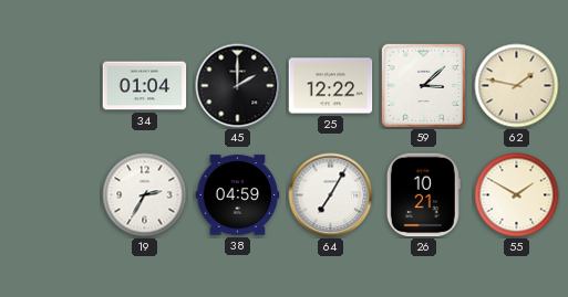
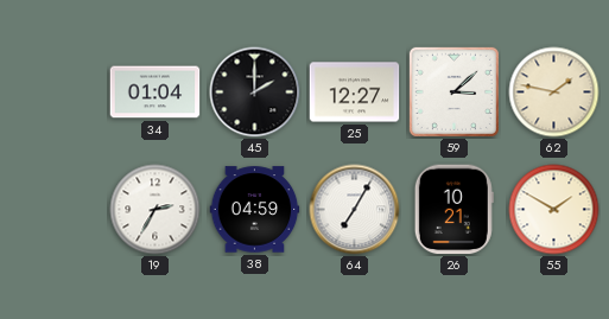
25: 12:22 -> 12:27 (355, 92)
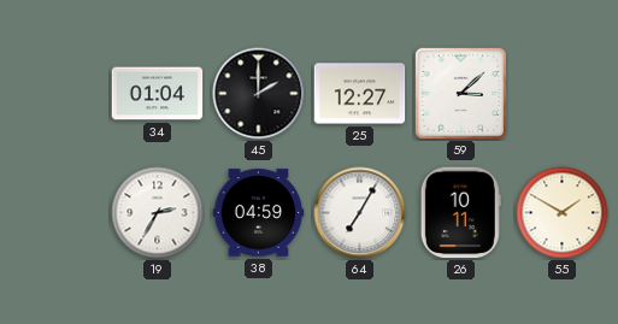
62: 1:47 -> none (554, 92)
26: 10:21 -> 10:11 (460, 213)
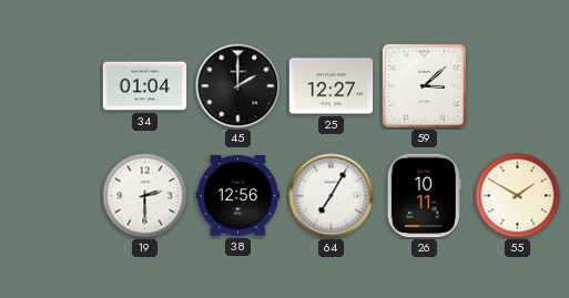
19: 2:35 -> 2:30 (145, 196)
38: 04:59 -> 12:56 (238, 196)
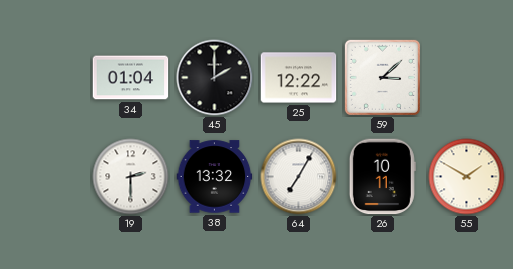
25: 12:27 -> 12:22 (299, 78)
38: 12:56 -> 13:32 (215, 177)
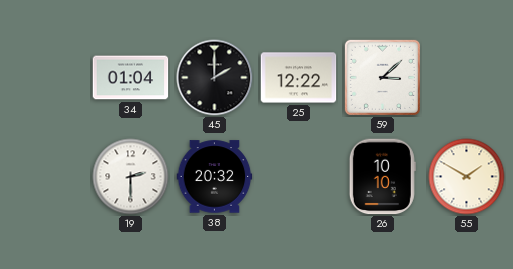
38: 13:32 -> 20:32 (215, 177)
64: 7:05 -> none (299, 177)
26: 10:11 -> 10:10 (382, 177)
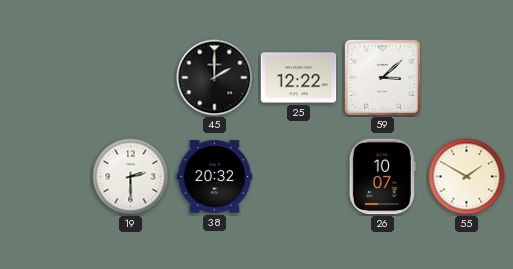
34: 01:04 -> none (131, 78)
26: 10:10 -> 10:07 (382, 177)
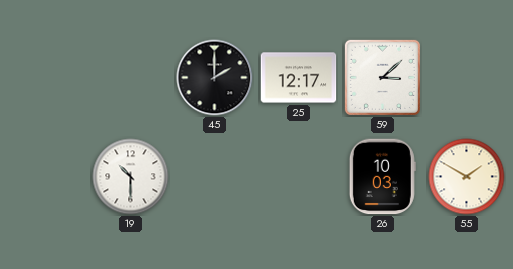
25: 12:22 -> 12:17 (299, 78)
19: 2:30 -> 10:30 (131, 177)
38: 20:32 -> none (215, 177)
26: 10:07 -> 10:03 (382, 177)
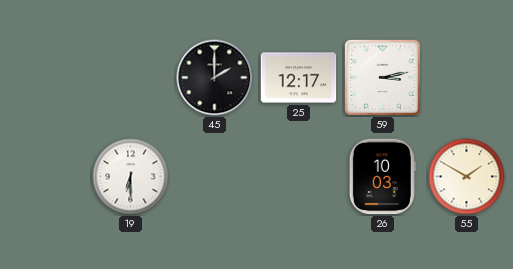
59: 3:08 -> 3:13 (382, 77)
19: 10:30 -> 6:30 (131, 177)
